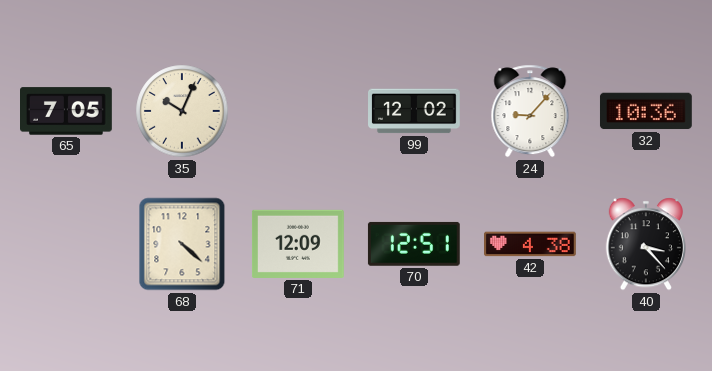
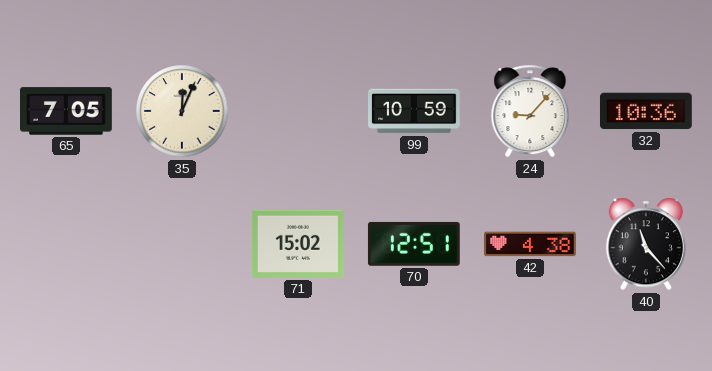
35: 10:04 -> 12:04 (182, 111)
99: 12:02 -> 10:59 (415, 111)
68: 4:22 -> none (182, 244)
71: 12:09 -> 15:02 (298, 244)
40: 3:23 -> 11:23 (646, 244)
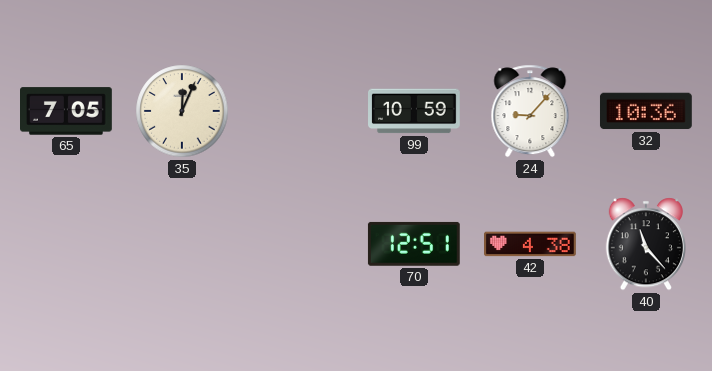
71: 15:02 -> none (298, 244)
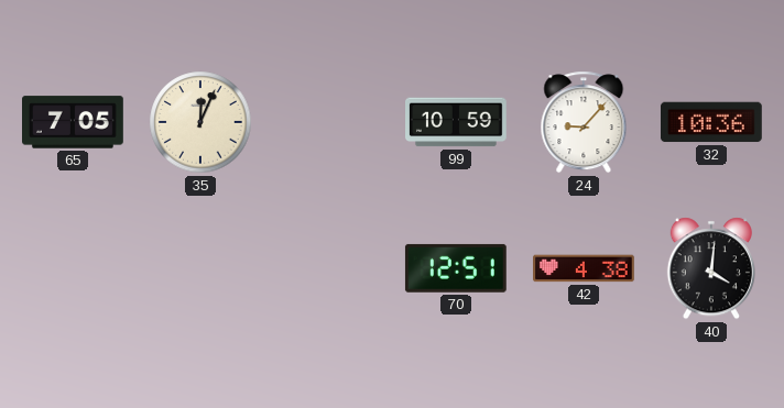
40: 11:23 -> 4:01 (711, 268)
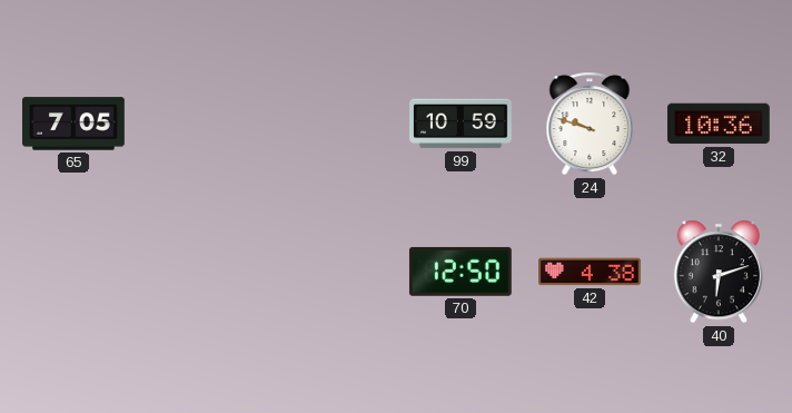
35: 12:04 -> none (200, 122)
24: 9:07 -> 9:48 (590, 124)
70: 12:51 -> 12:50 (461, 272)
40: 4:01 -> 6:12 (719, 272)
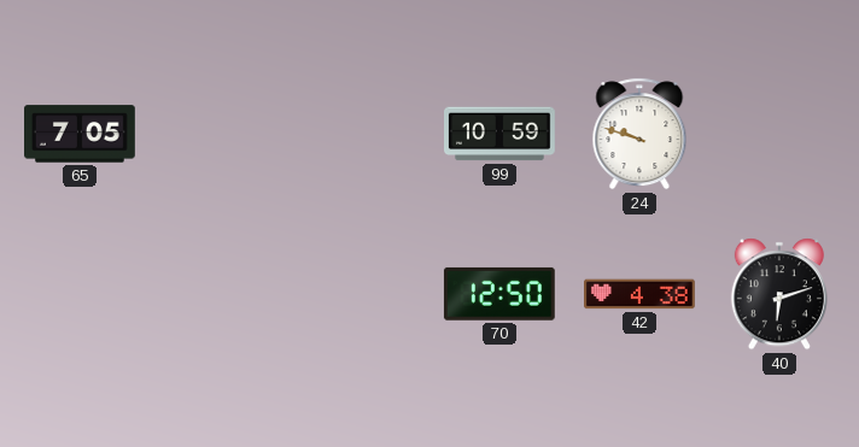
32: 10:36 -> none (719, 124)
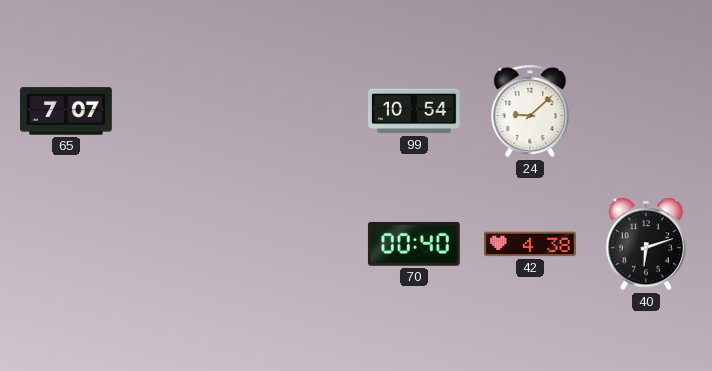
65: 7:05 -> 7:07 (67, 111)
99: 10:59 -> 10:54 (415, 111)
24: 9:48 -> 9:08 (530, 111)
70: 12:50 -> 00:40 (414, 244)
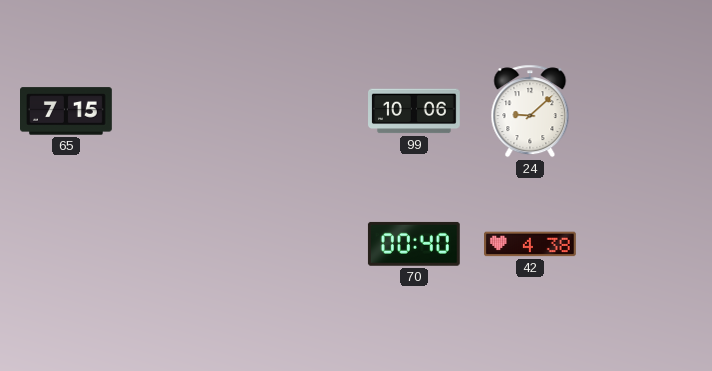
65: 7:07 -> 7:15 (67, 111)
99: 10:54 -> 10:06 (415, 111)
40: 6:12 -> none (646, 244)
